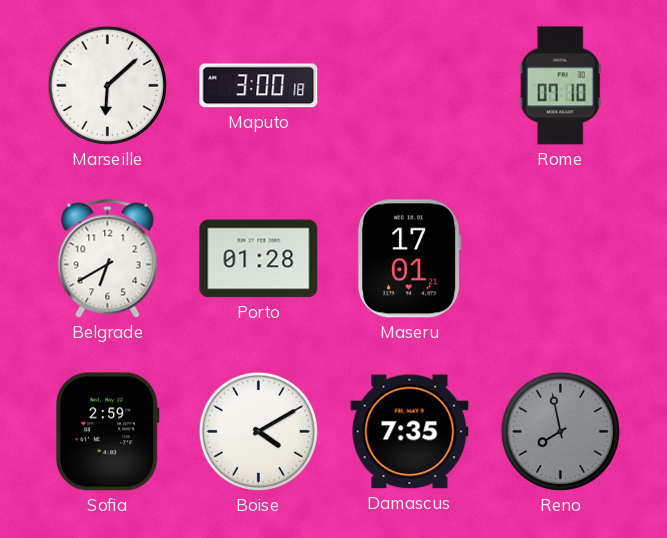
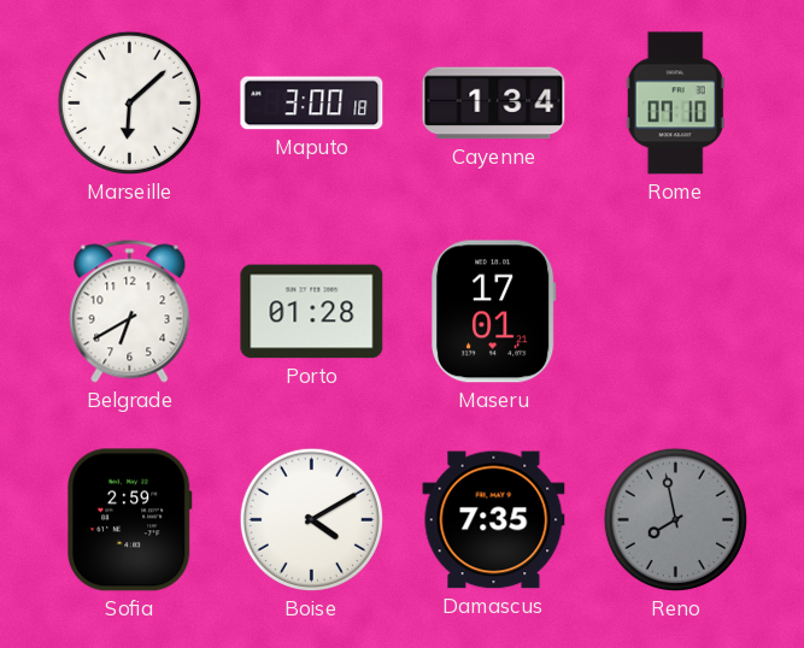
Cayenne: none -> 1:34 (494, 104)
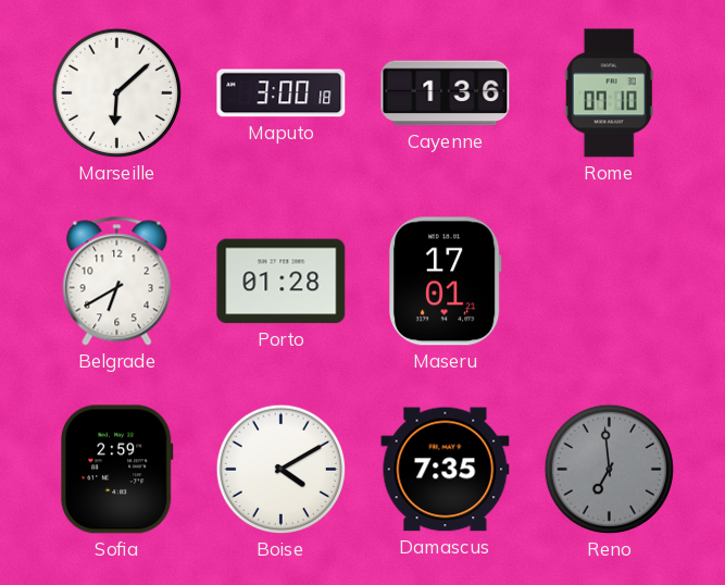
Cayenne: 1:34 -> 1:36 (446, 94)
Reno: 7:58 -> 6:59 (609, 469)
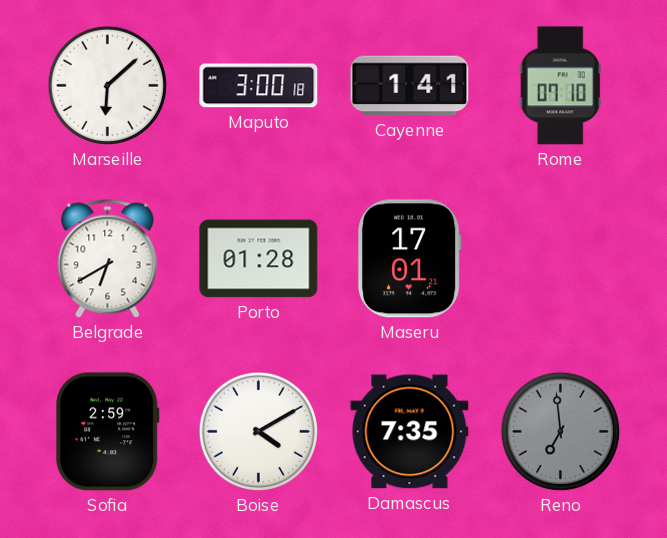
Cayenne: 1:36 -> 1:41 (410, 86)
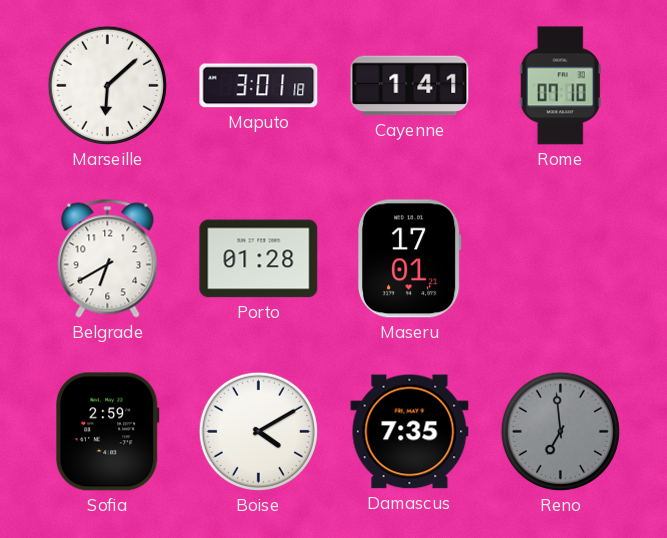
Maputo: 3:00 -> 3:01 (259, 86)
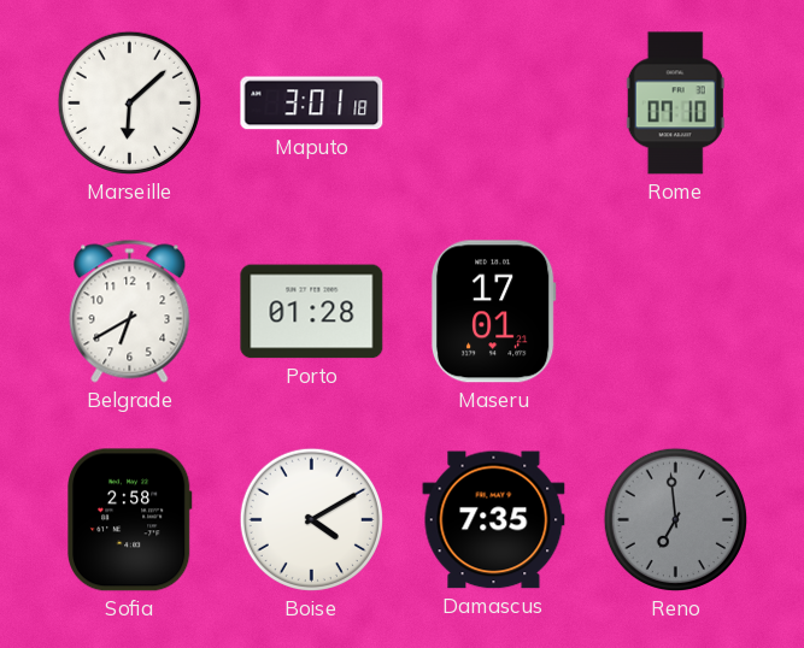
Cayenne: 1:41 -> none (410, 86)
Sofia: 2:59 -> 2:58 (130, 520)
